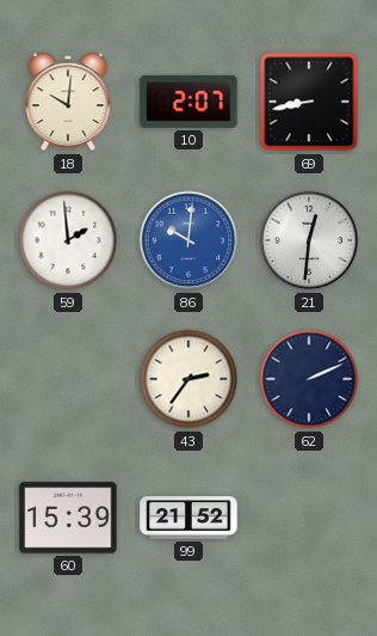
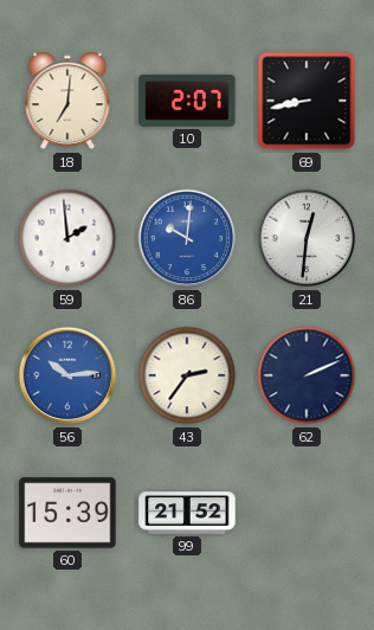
18: 10:01 -> 7:01 (67, 101)
56: none -> 10:14 (67, 375)
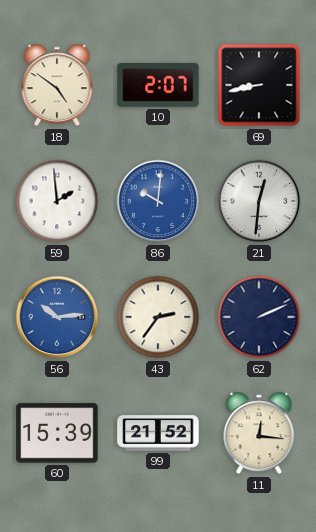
18: 7:01 -> 4:51 (57, 85)
11: none -> 12:16 (259, 433)
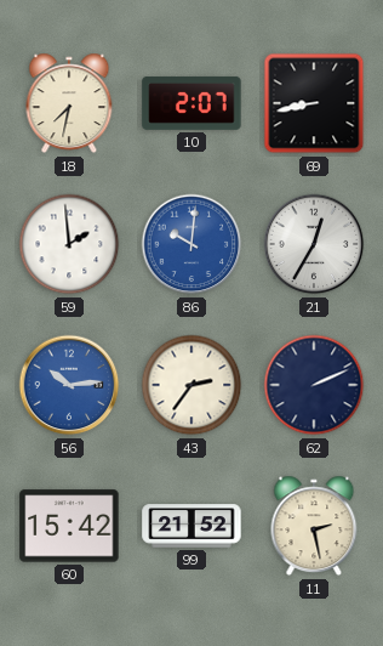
18: 4:51 -> 7:32 (69, 103)
21: 12:31 -> 12:35 (314, 244)
60: 15:39 -> 15:42 (69, 526)
11: 12:16 -> 2:28 (314, 526)
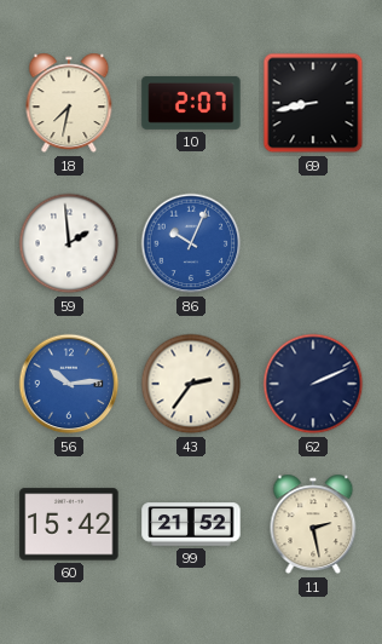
86: 10:01 -> 10:04 (191, 243)
21: 12:35 -> none (314, 244)
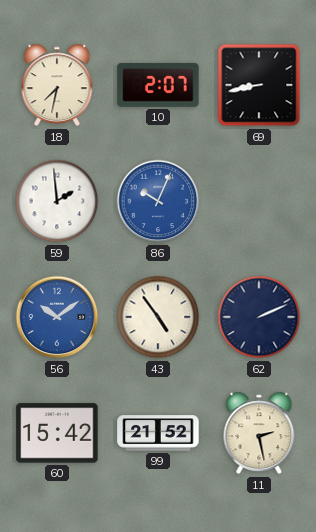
56: 10:14 -> 10:09 (57, 317)
43: 2:36 -> 4:54 (158, 317)
